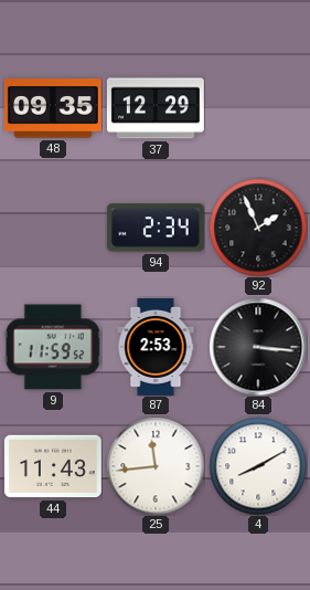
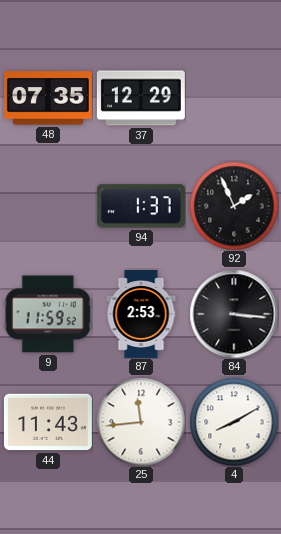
48: 09:35 -> 07:35 (48, 98)
94: 2:34 -> 1:37 (141, 206)
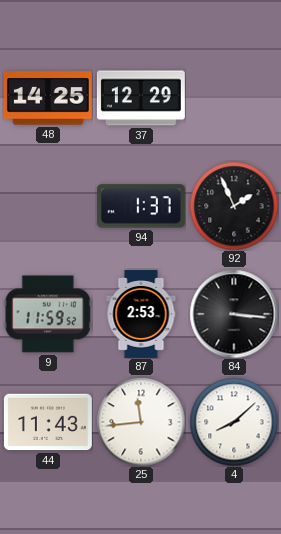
48: 07:35 -> 14:25 (48, 98)
4: 8:10 -> 8:08 (234, 422)
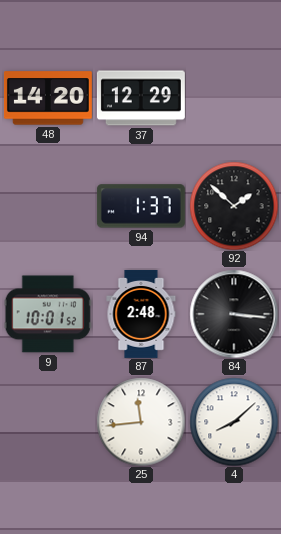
48: 14:25 -> 14:20 (48, 98)
92: 1:56 -> 1:52 (234, 206)
9: 11:59 -> 10:01 (48, 314)
87: 2:53 -> 2:48 (141, 314)
44: 11:43 -> none (48, 422)
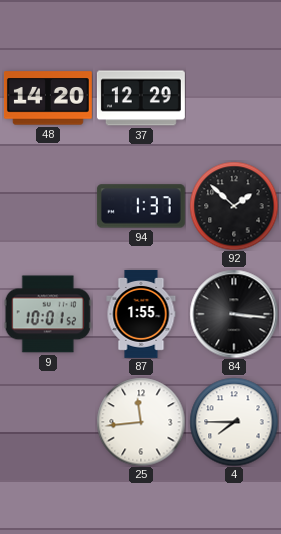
87: 2:48 -> 1:55 (141, 314)
4: 8:08 -> 7:45 (234, 422)
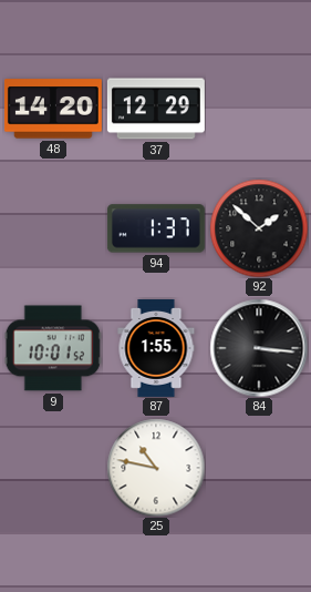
25: 11:44 -> 10:47 (156, 468)
4: 7:45 -> none (234, 422)
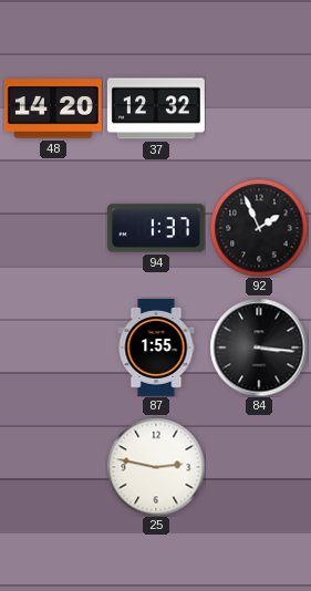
37: 12:29 -> 12:32 (156, 108)
92: 1:52 -> 1:56 (259, 228)
9: 10:01 -> none (53, 348)
25: 10:47 -> 2:47 (156, 467)
